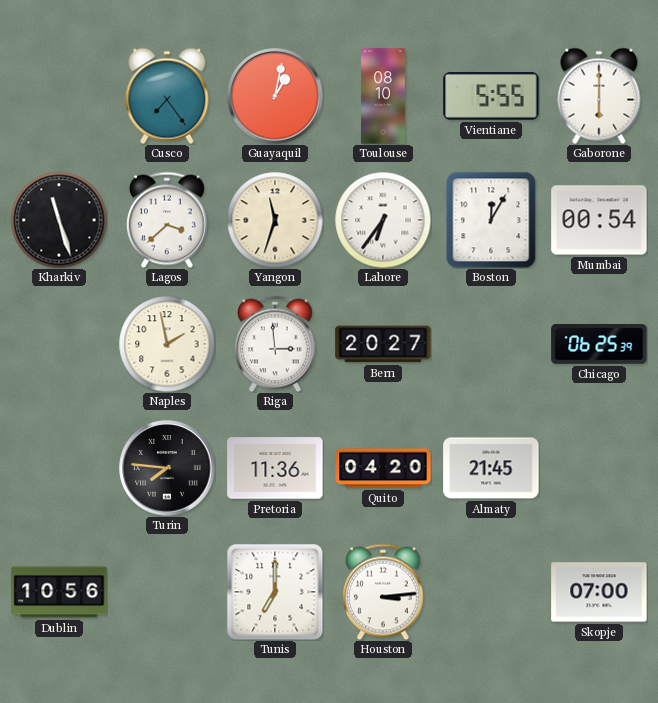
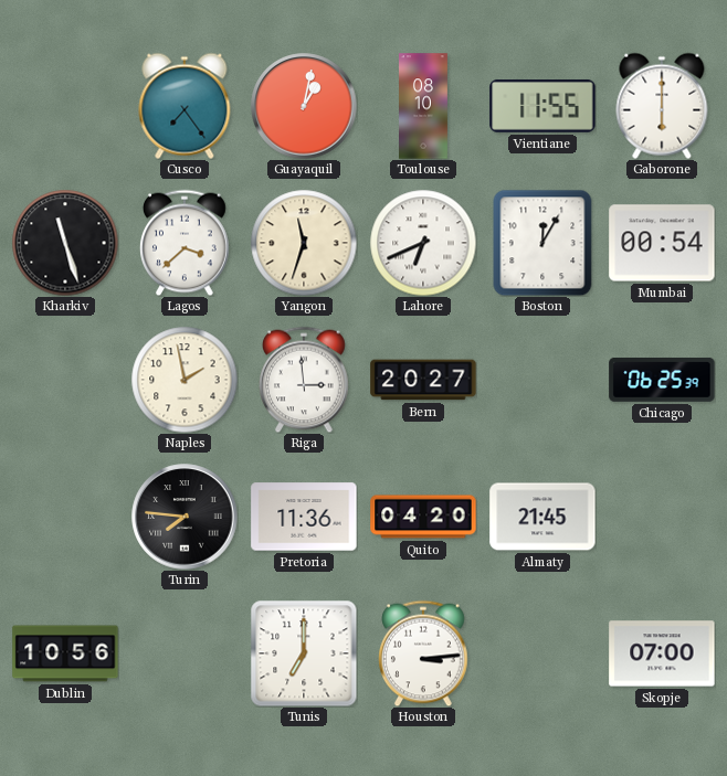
Vientiane: 5:55 -> 11:55 (542, 107)
Lahore: 6:36 -> 6:41 (423, 243)
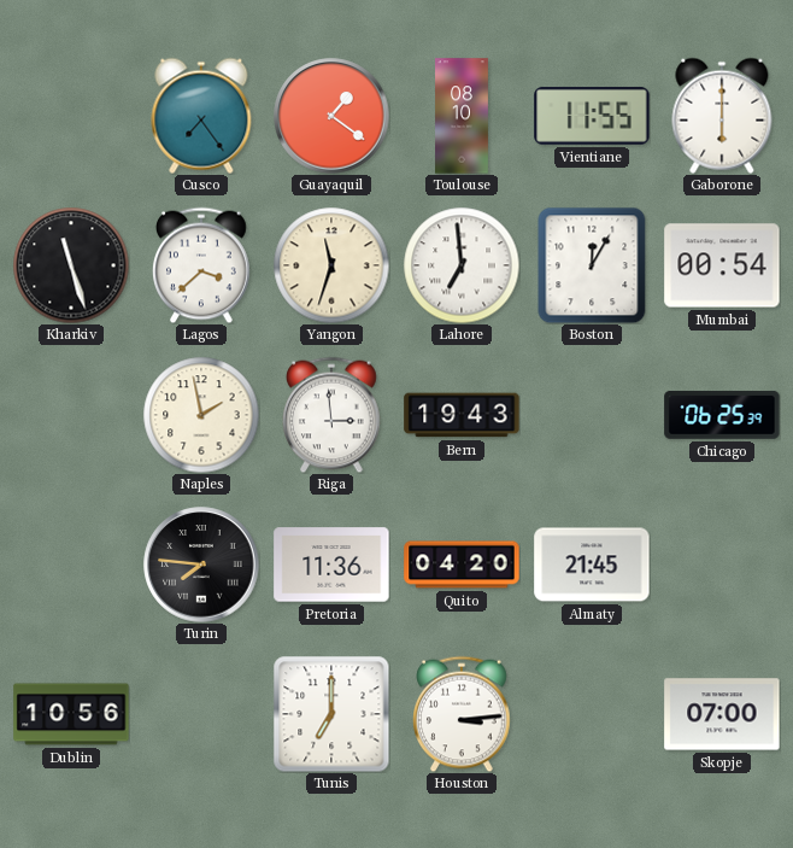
Guayaquil: 1:02 -> 1:21 (331, 116)
Lahore: 6:41 -> 6:59 (462, 265)
Bern: 20:27 -> 19:43 (462, 415)
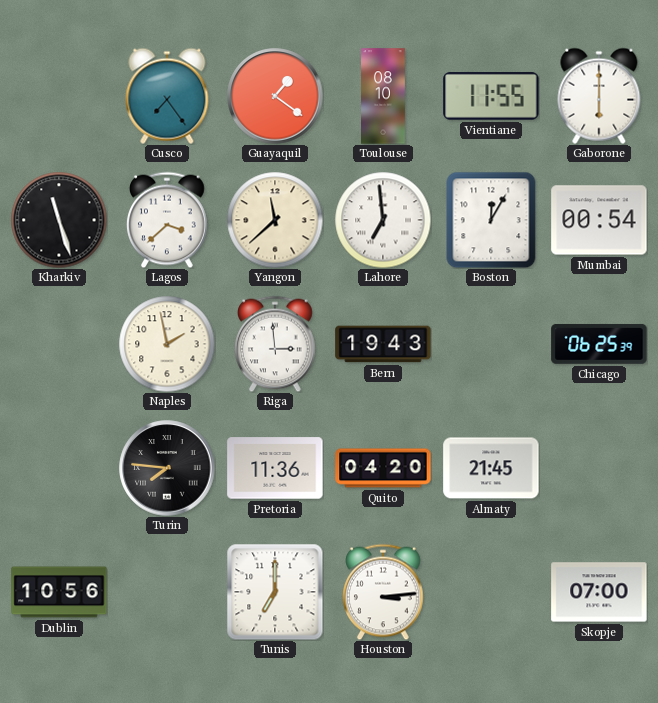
Yangon: 11:33 -> 11:38 (275, 220)
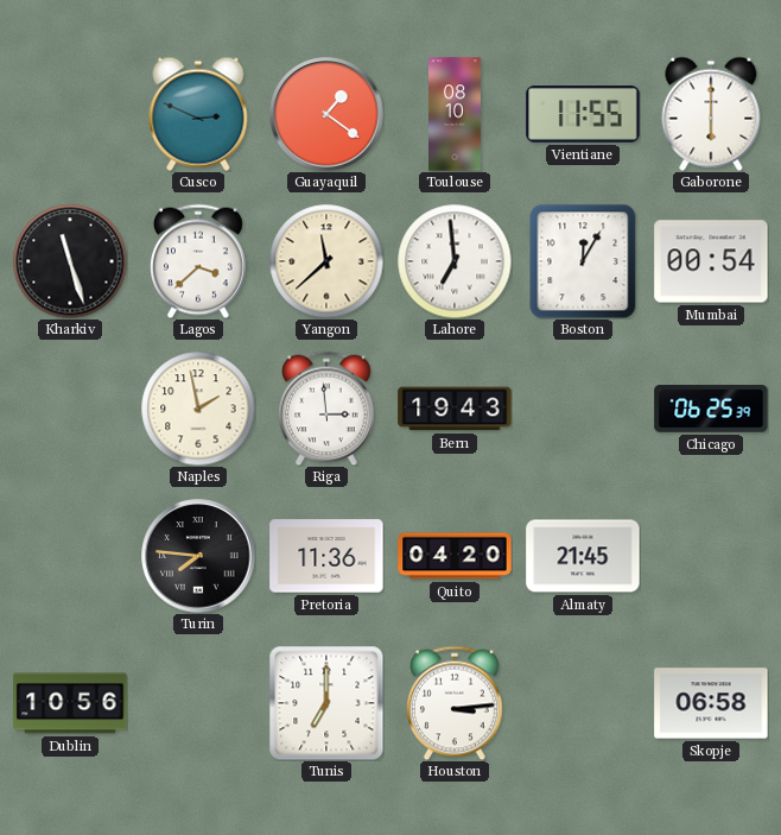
Cusco: 7:24 -> 2:49 (198, 114)
Skopje: 07:00 -> 06:58 (711, 703)
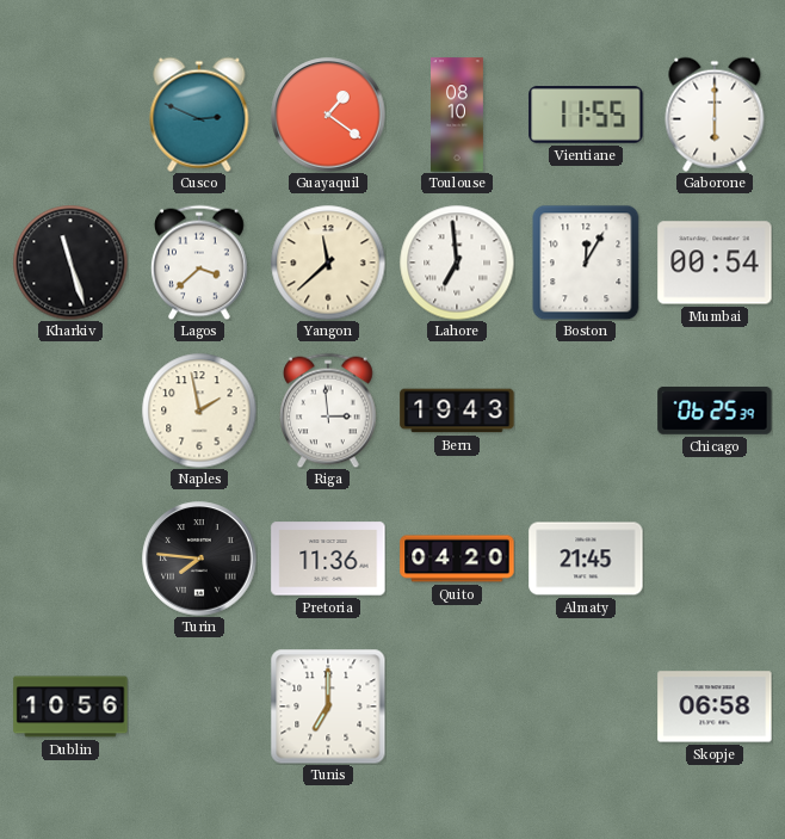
Houston: 3:14 -> none (456, 703)
